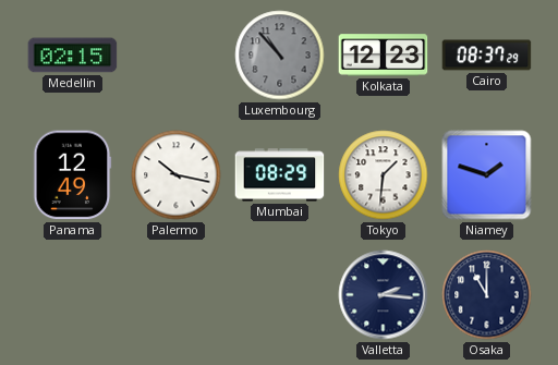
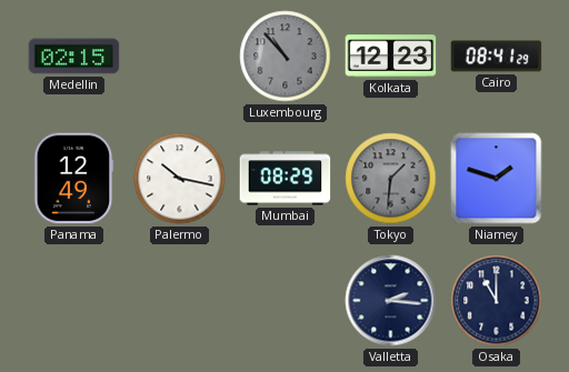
Cairo: 08:37 -> 08:41 (497, 57)
Tokyo dial: white -> grey (391, 179)
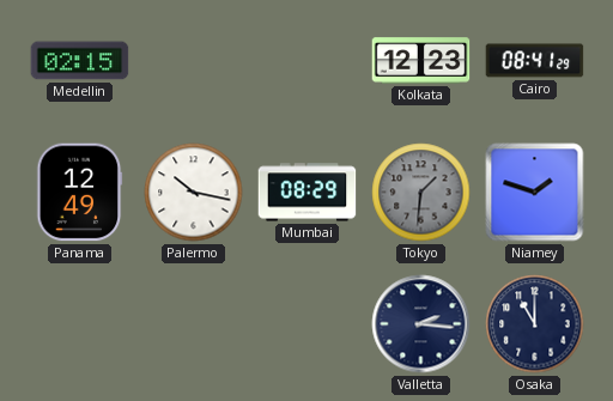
Luxembourg: 10:53 -> none (286, 57)
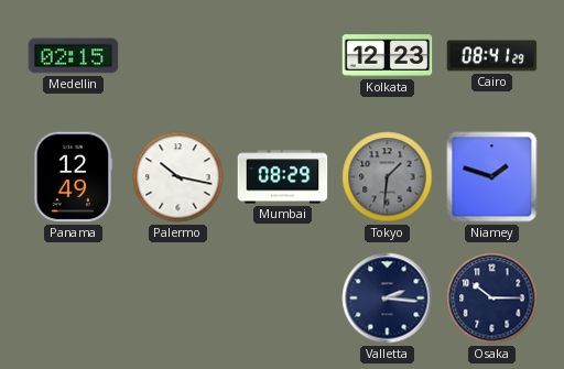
Osaka: 11:00 -> 10:15 (492, 299)
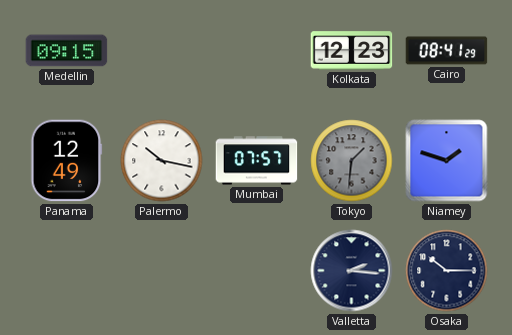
Medellin: 02:15 -> 09:15 (67, 51)
Mumbai: 08:29 -> 07:57 (257, 161)
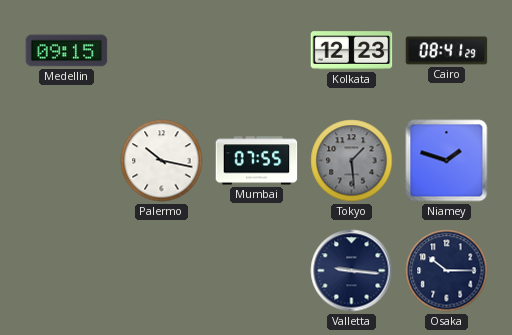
Panama: 12:49 -> none (67, 161)
Mumbai: 07:57 -> 07:55 (257, 161)
Tokyo: 1:31 -> 1:29 (352, 161)
Valletta: 2:16 -> 9:16 (352, 271)
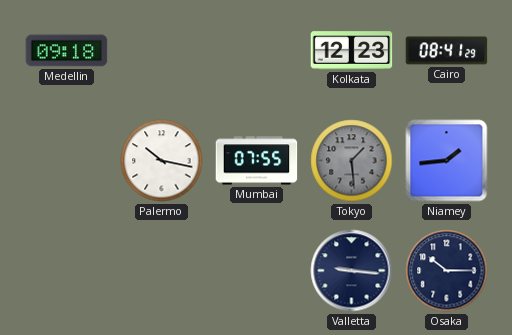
Medellin: 09:15 -> 09:18 (67, 51)
Niamey: 1:48 -> 1:44 (447, 161)
